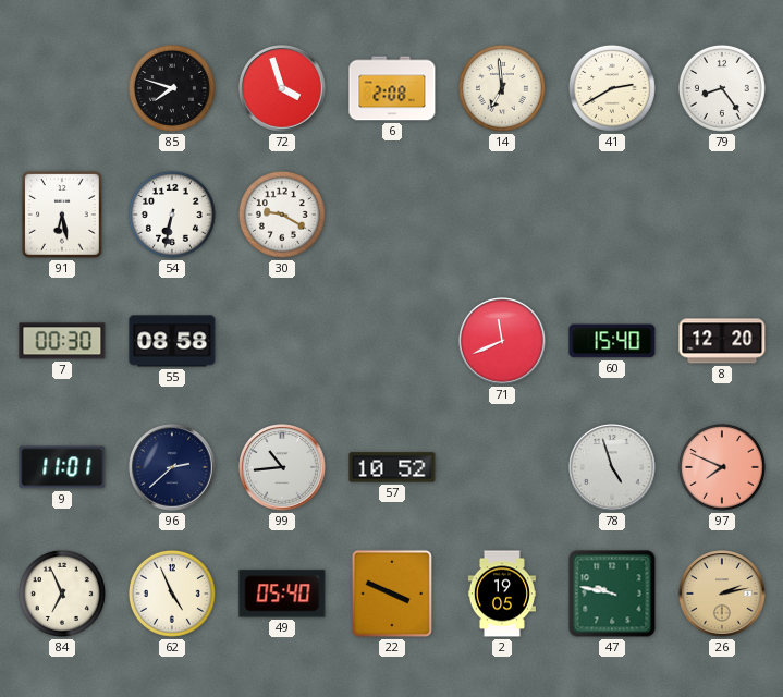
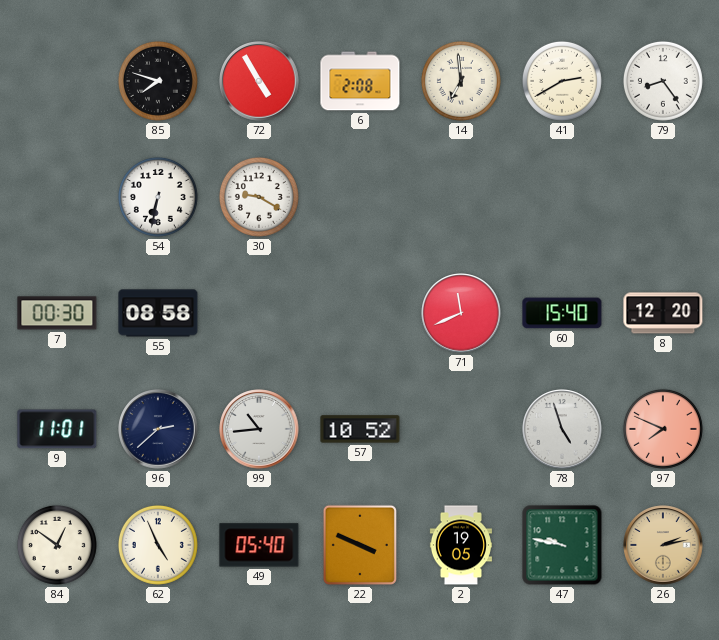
72: 3:57 -> 4:55 (259, 81)
91: 6:28 -> none (63, 215)
84: 6:56 -> 12:51 (57, 545)
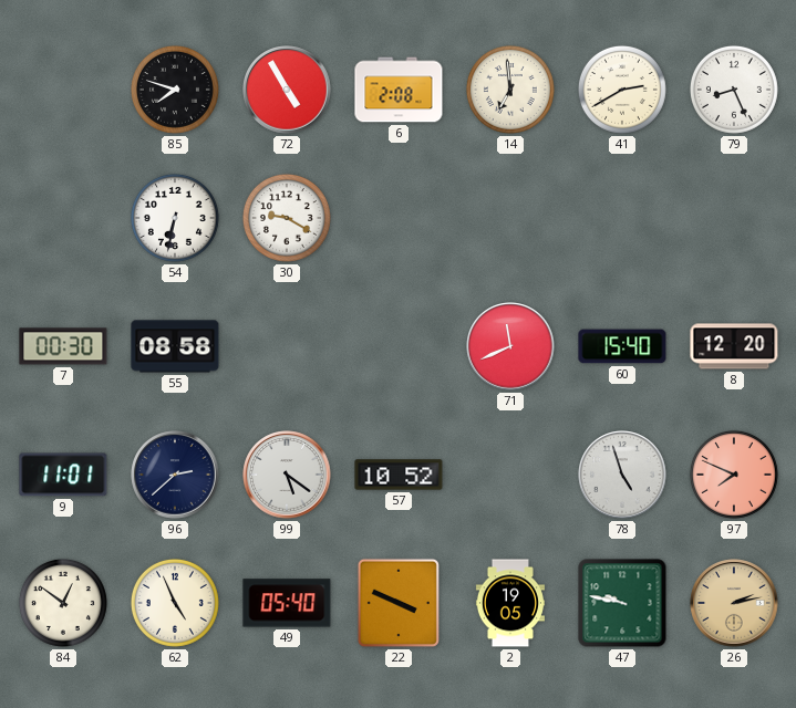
79: 8:24 -> 8:26 (734, 90)
99: 10:44 -> 5:21 (287, 475)
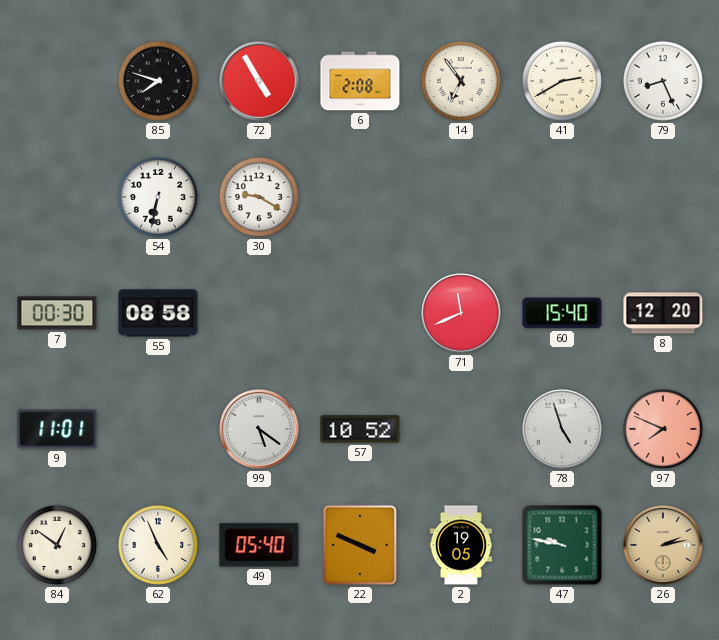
14: 6:59 -> 6:54 (461, 81)
96: 2:38 -> none (175, 475)
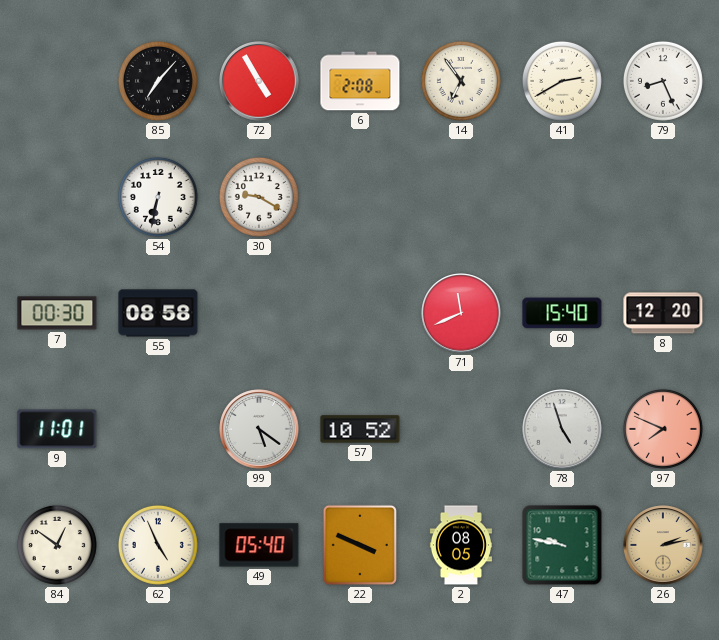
85: 7:48 -> 7:07 (158, 81)
2: 19:05 -> 08:05 (461, 545)
